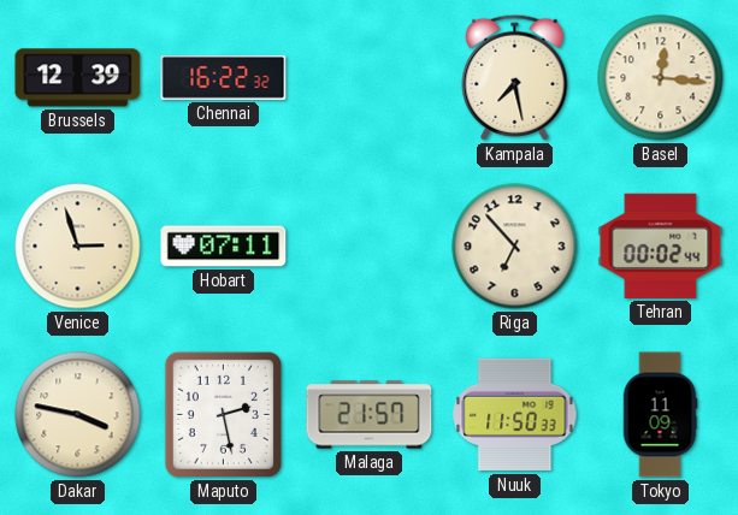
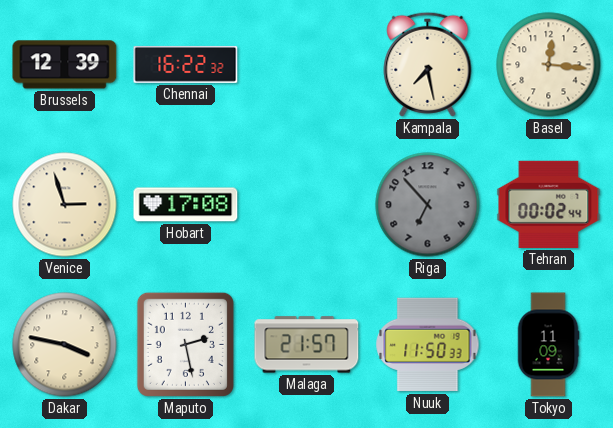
Hobart: 07:11 -> 17:08 (186, 205)
Riga dial: cream -> grey (428, 205)
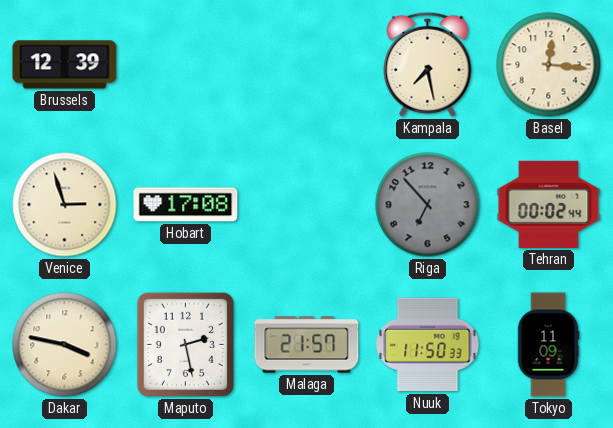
Chennai: 16:22 -> none (186, 65)
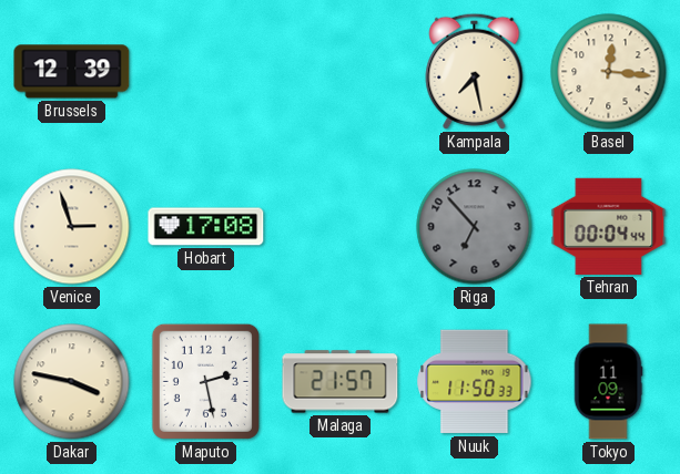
Tehran: 00:02 -> 00:04 (609, 226)
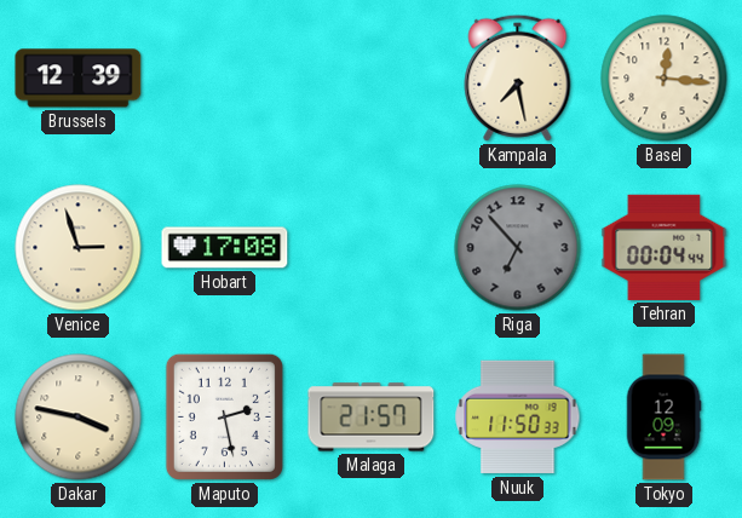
Tokyo: 11:09 -> 12:09 (663, 418)
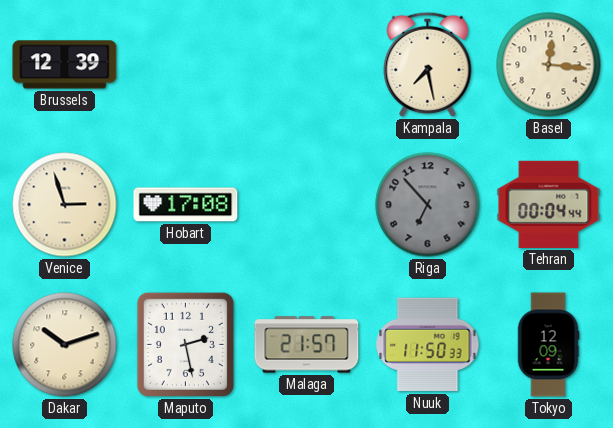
Dakar: 3:47 -> 10:12 (65, 345)
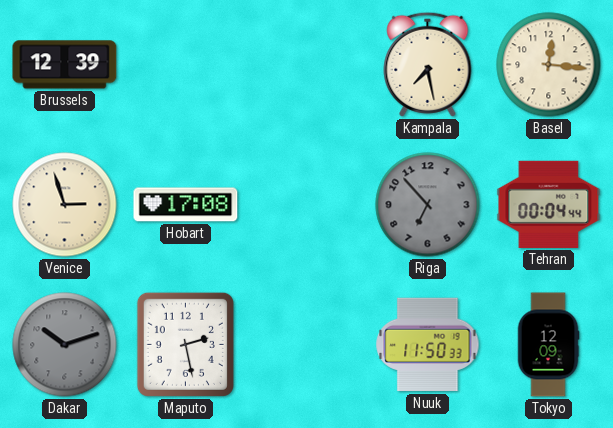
Dakar dial: cream -> grey (65, 345)
Malaga: 21:57 -> none (307, 345)
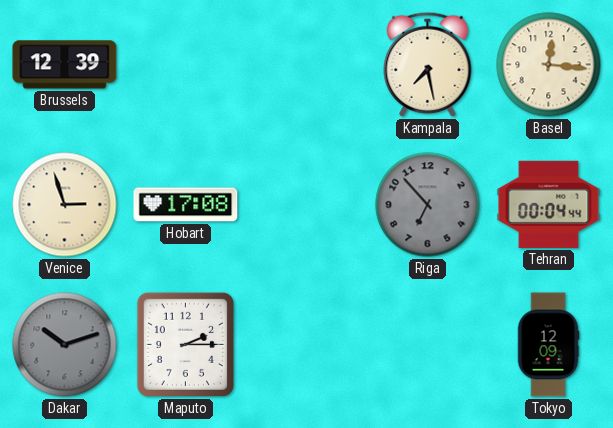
Maputo: 2:28 -> 2:15 (185, 344)
Nuuk: 11:50 -> none (428, 345)
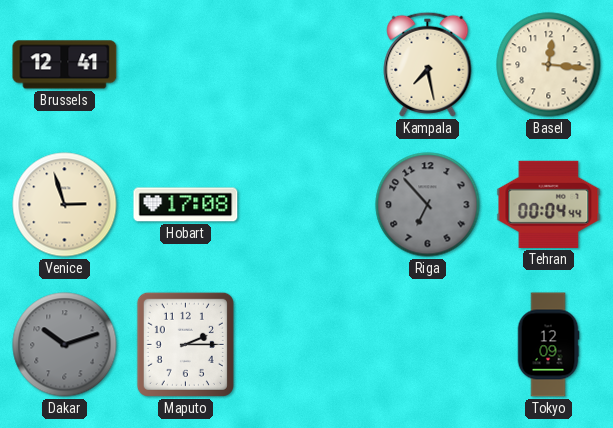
Brussels: 12:39 -> 12:41 (65, 65)
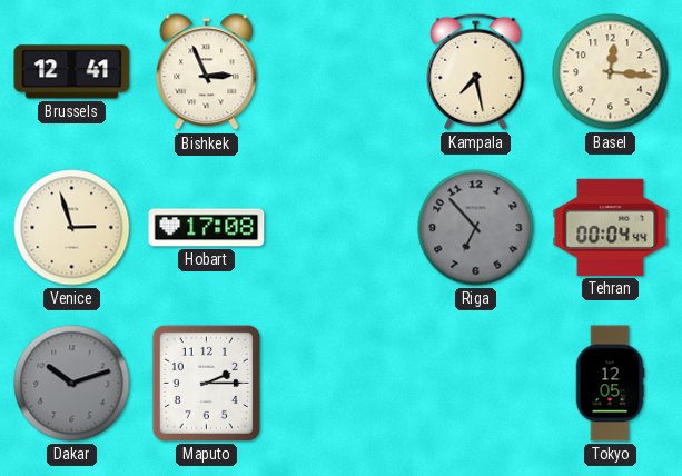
Bishkek: none -> 2:56 (207, 72)
Tokyo: 12:09 -> 12:05 (610, 384)
